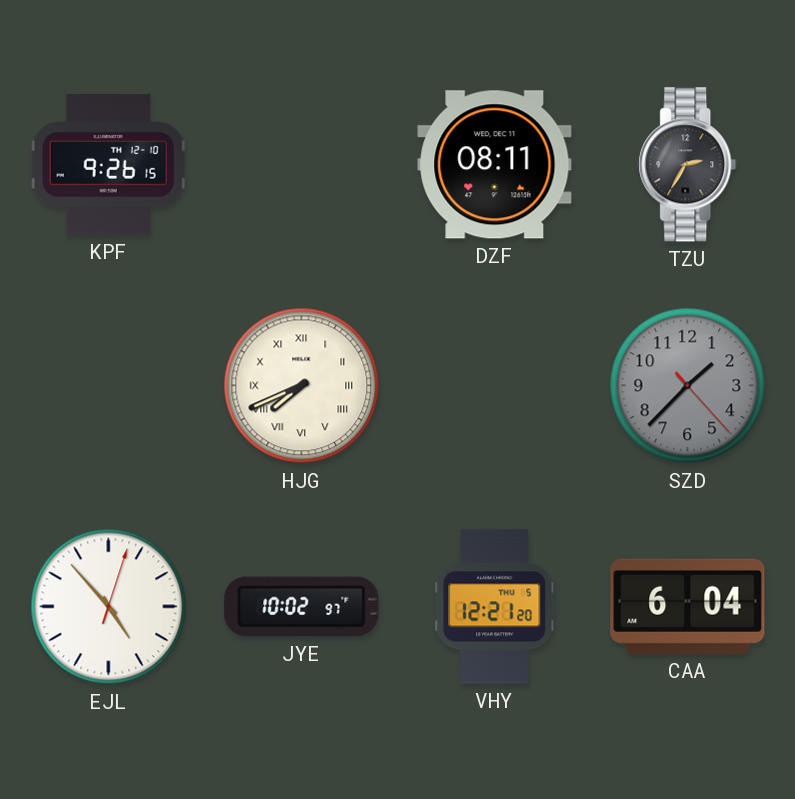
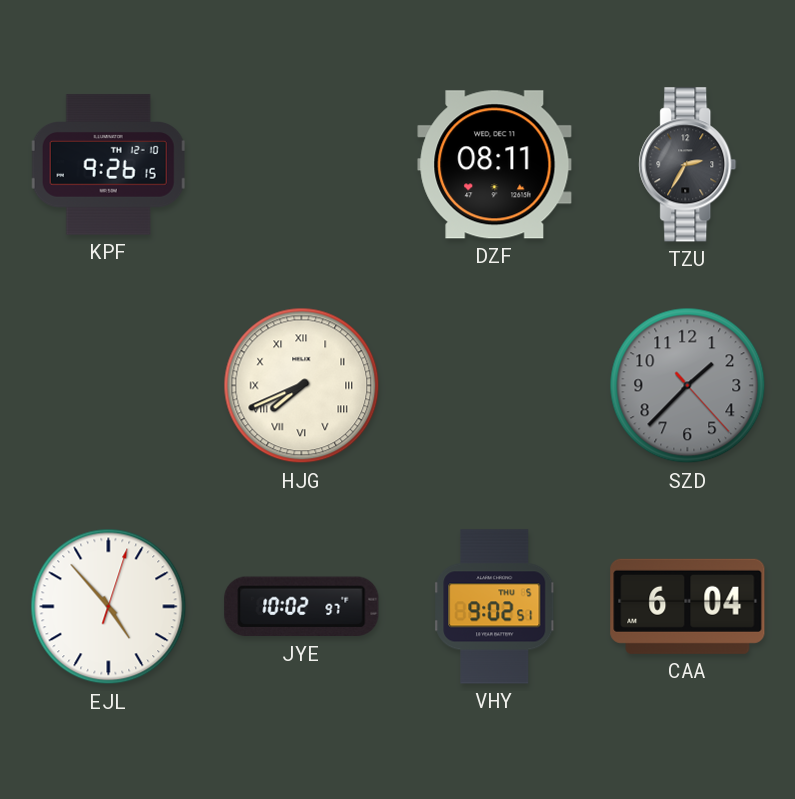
VHY: 12:21 -> 9:02 (495, 607)
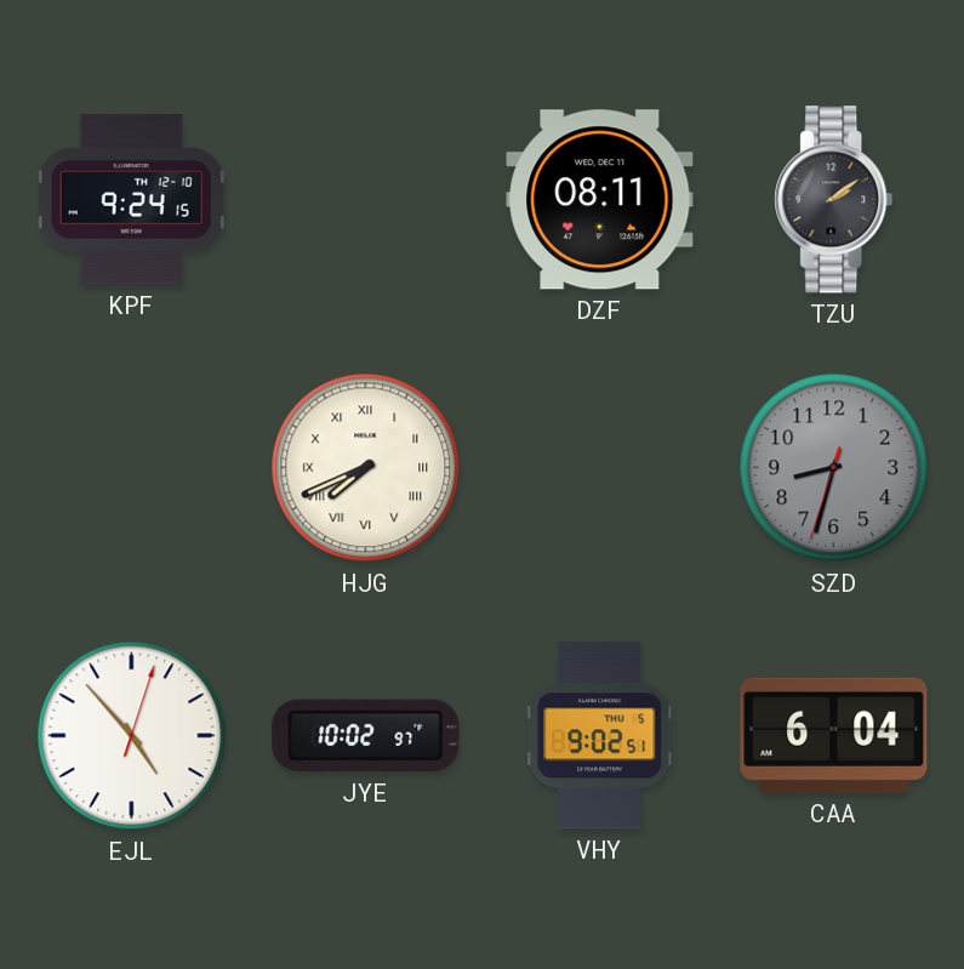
KPF: 9:26 -> 9:24 (131, 200)
TZU: 2:35 -> 2:09 (834, 200)
SZD: 1:37 -> 8:32 (834, 468)
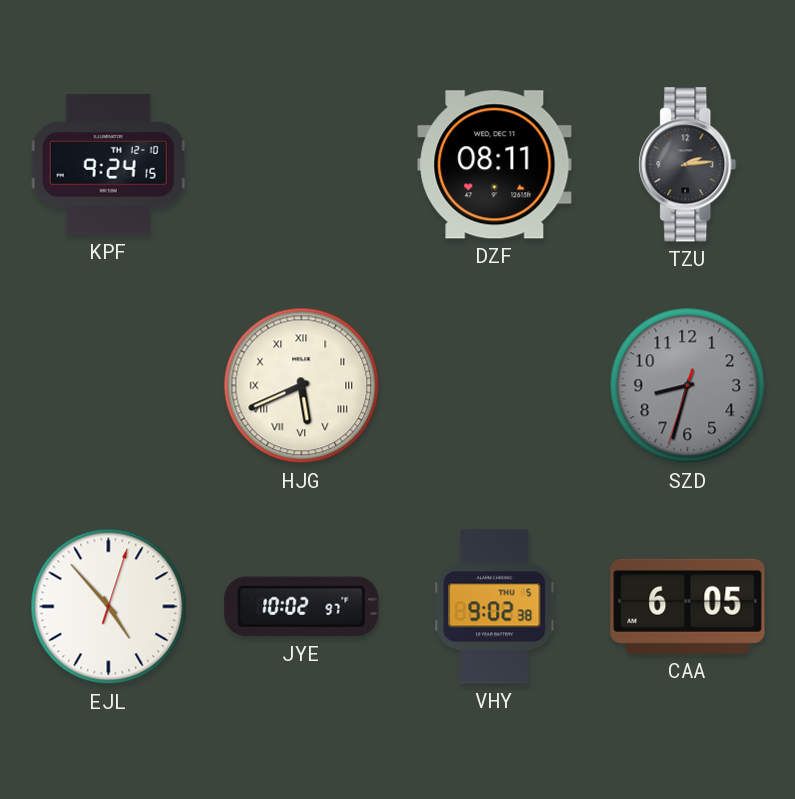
TZU: 2:09 -> 2:14 (688, 165)
HJG: 7:41 -> 5:41 (302, 386)
VHY: 9:02:51 -> 9:02:38 (495, 607)
CAA: 6:04 -> 6:05 (688, 606)
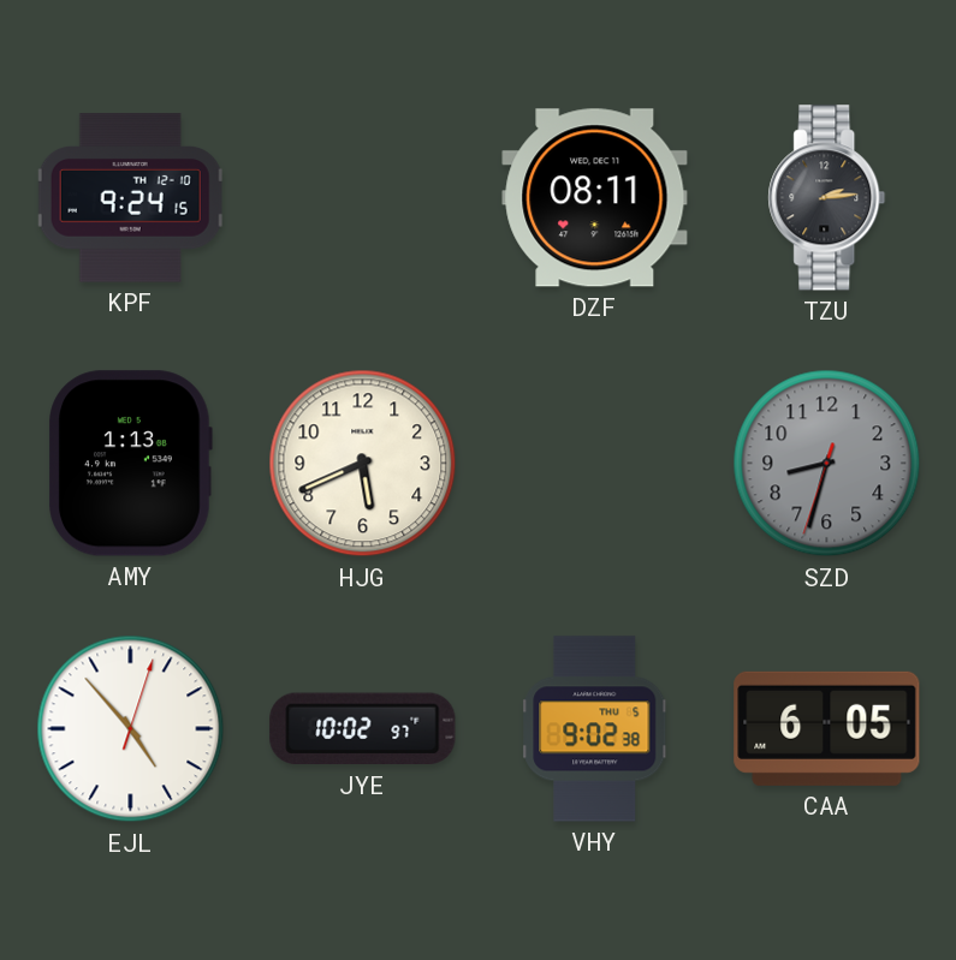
AMY: none -> 1:13 (130, 464)
HJG numerals: Roman -> Arabic (363, 464)
